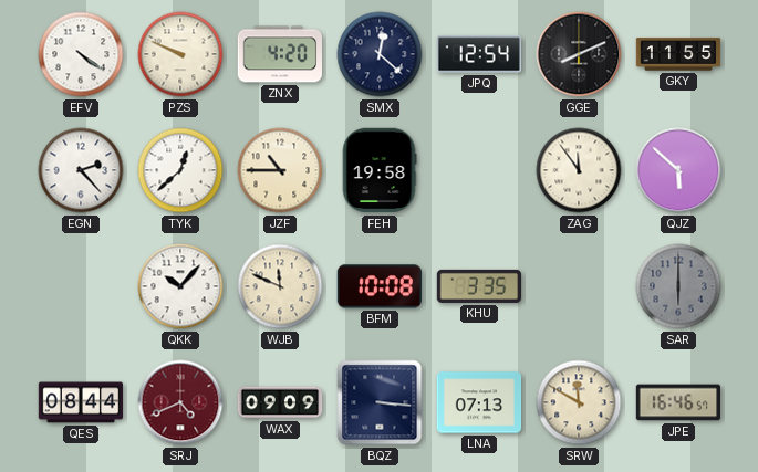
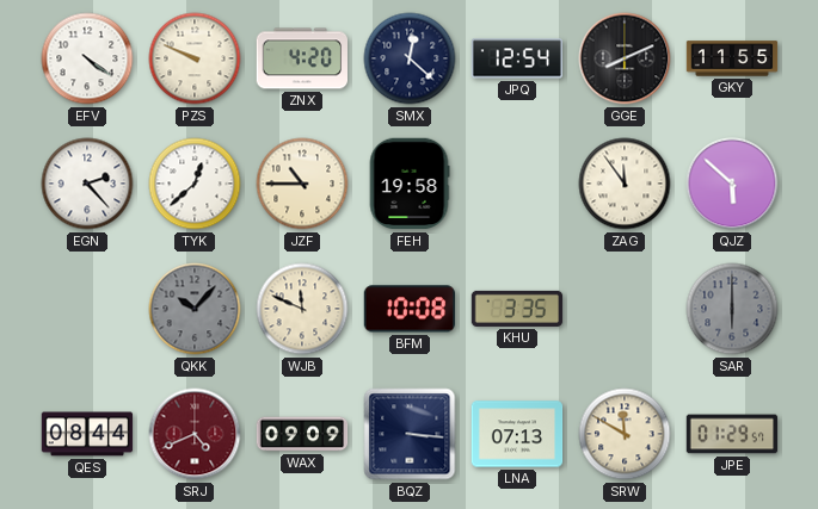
QKK dial: white -> grey (195, 309)
JPE: 16:46 -> 01:29 (732, 434)
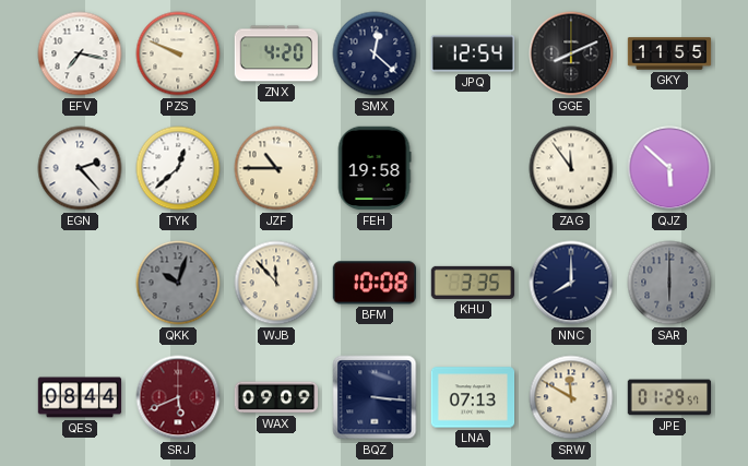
EFV: 4:21 -> 7:17 (80, 53)
QKK: 10:07 -> 10:03 (178, 283)
WJB: 11:49 -> 11:53 (276, 283)
NNC: none -> 8:00 (571, 283)
SRJ: 4:41 -> 5:41 (178, 397)
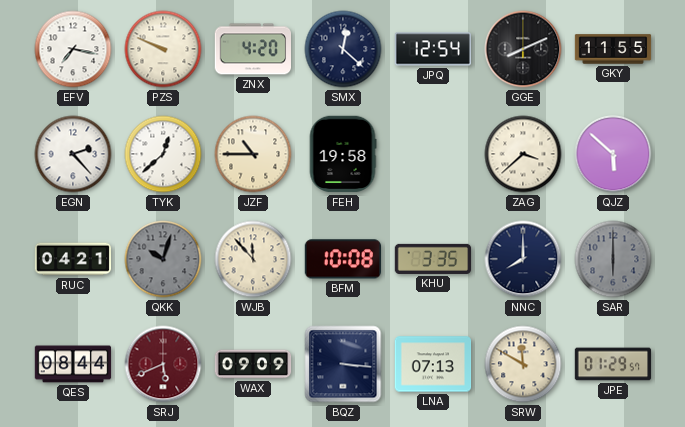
ZAG: 11:54 -> 3:38 (523, 154)
RUC: none -> 04:21 (73, 259)
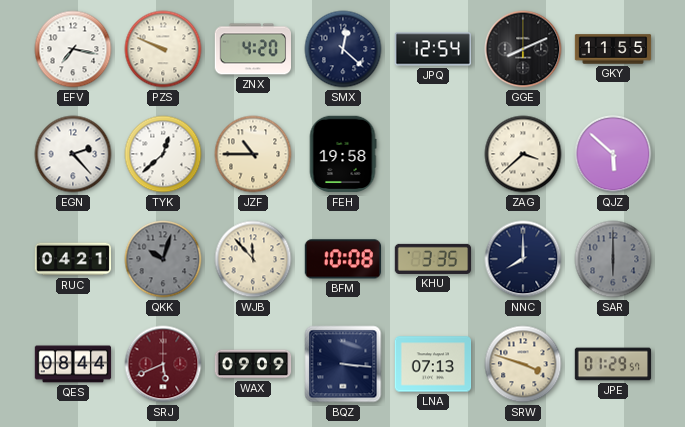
SRW: 11:50 -> 3:48 (523, 364)
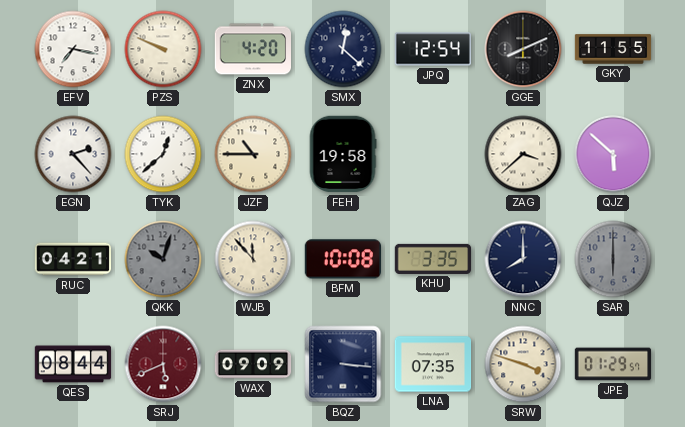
LNA: 07:13 -> 07:35 (433, 364)
